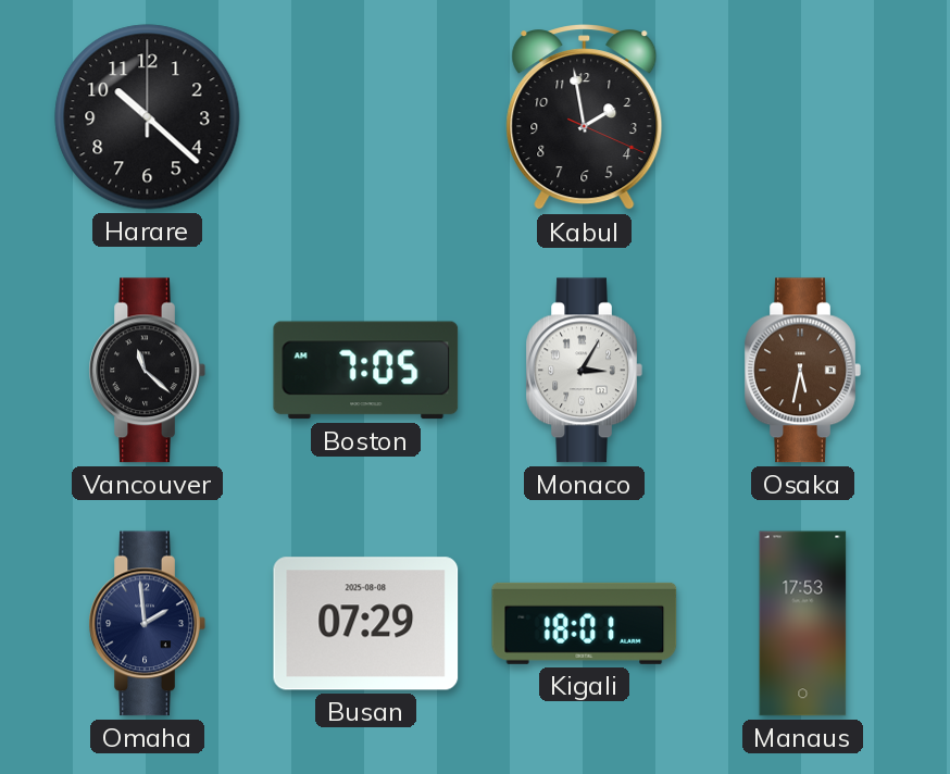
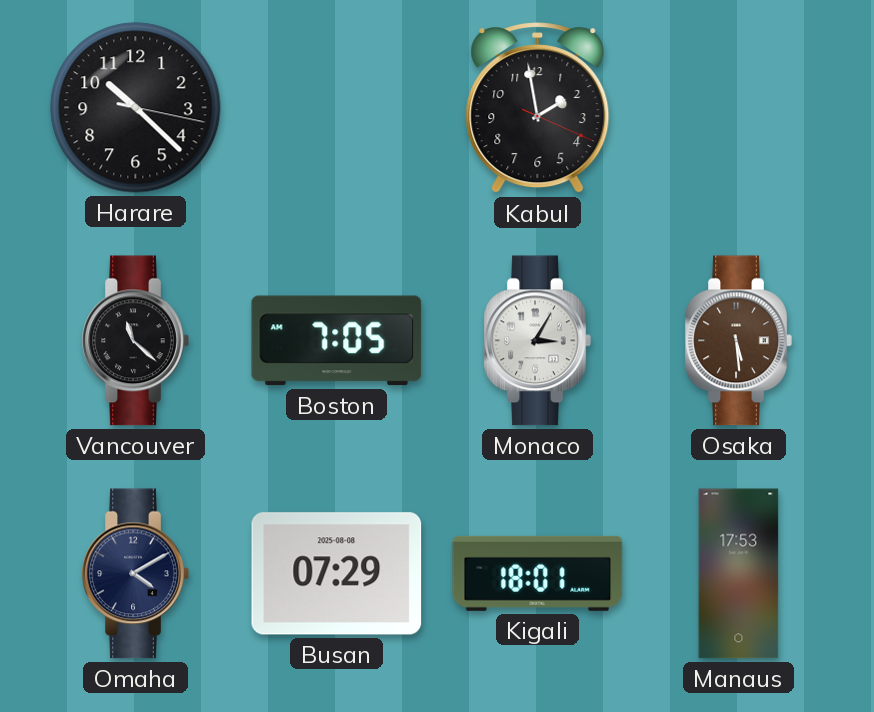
Harare: 10:22:00 -> 10:22:17 (136, 108)
Osaka: 5:32 -> 5:29 (738, 341)
Omaha: 1:59 -> 4:10 (135, 574)
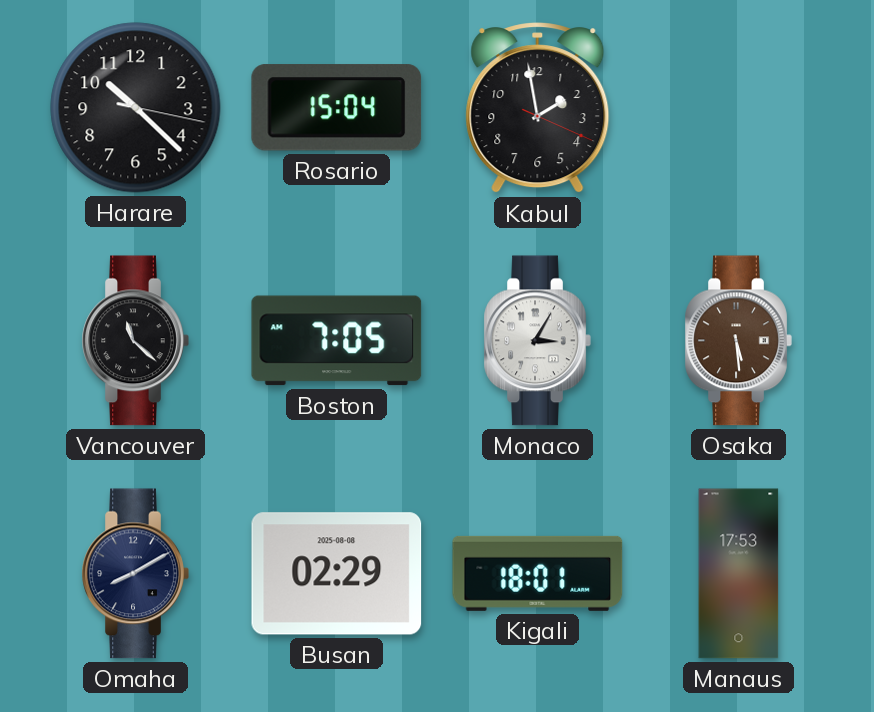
Rosario: none -> 15:04 (337, 108)
Omaha: 4:10 -> 8:10 (135, 574)
Busan: 07:29 -> 02:29 (337, 574)
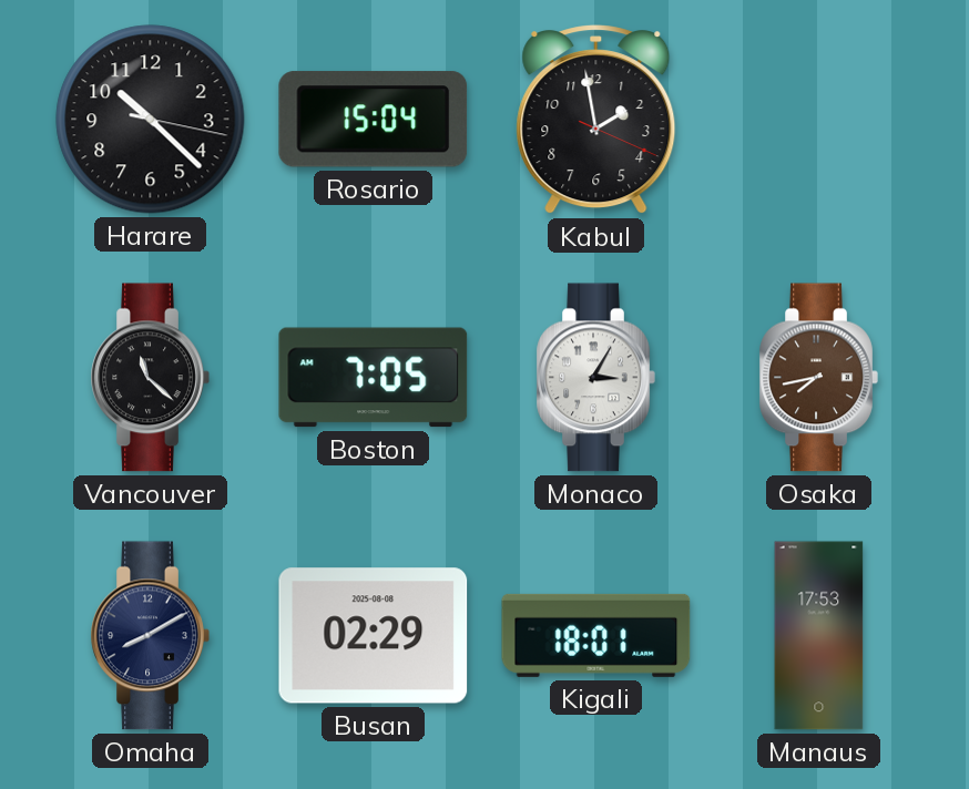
Osaka: 5:29 -> 7:43 (818, 378)
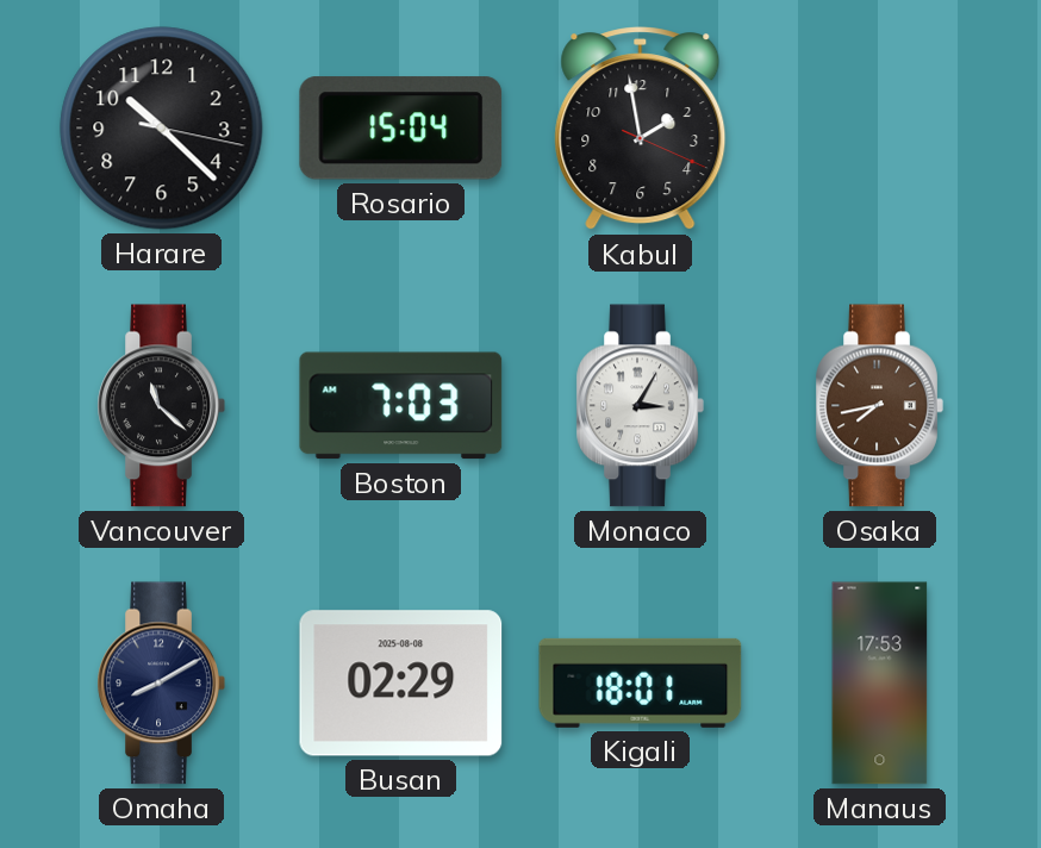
Boston: 7:05 -> 7:03 (401, 406)
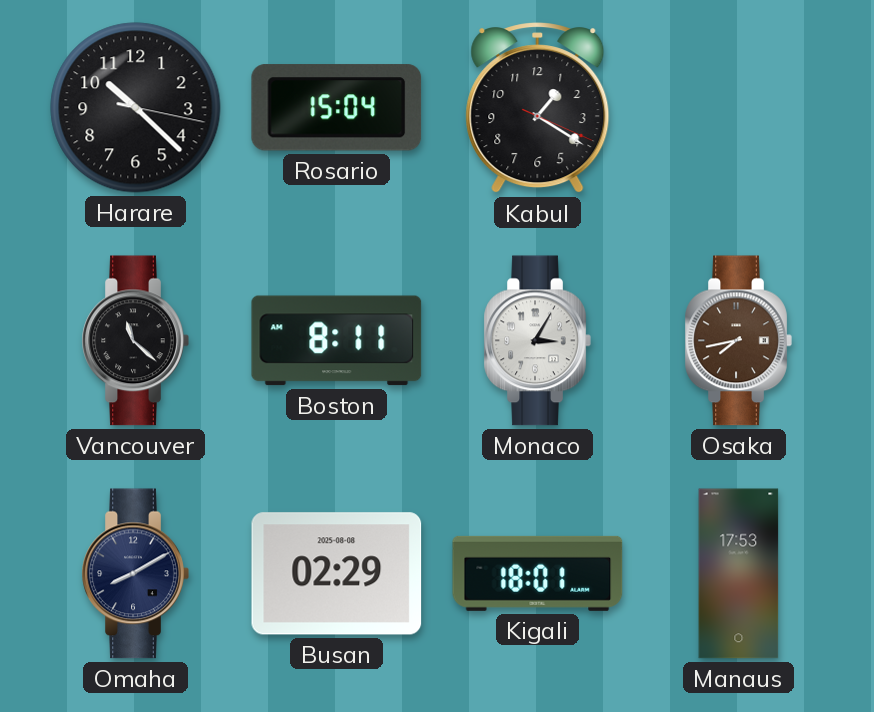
Kabul: 1:58 -> 1:20 (538, 108)
Boston: 7:03 -> 8:11 (337, 341)
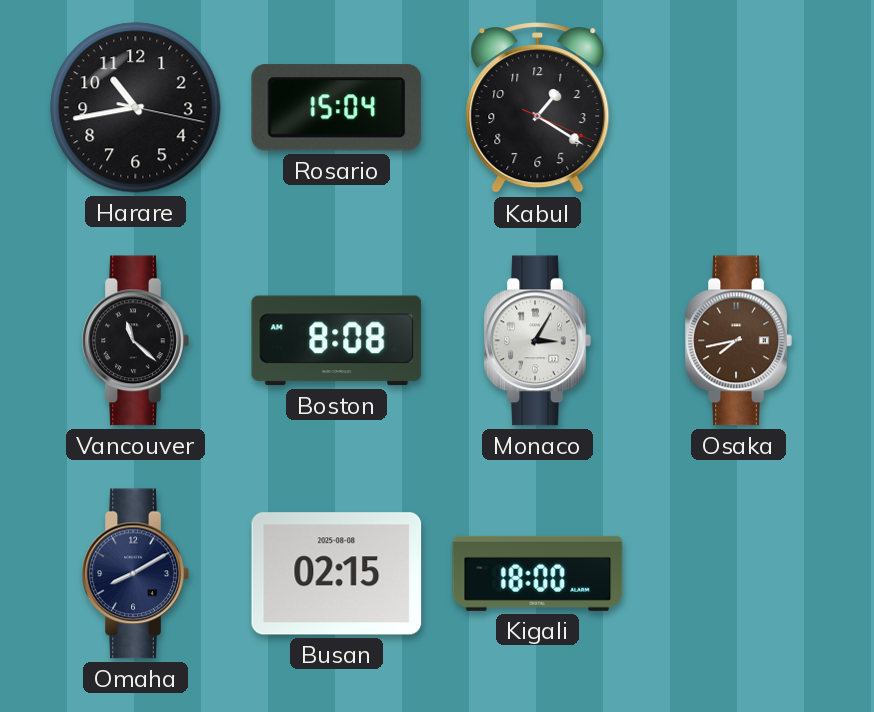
Harare: 10:22 -> 10:43 (136, 108)
Boston: 8:11 -> 8:08 (337, 341)
Busan: 02:29 -> 02:15 (337, 574)
Kigali: 18:01 -> 18:00 (538, 573)
Manaus: 17:53 -> none (739, 574)
